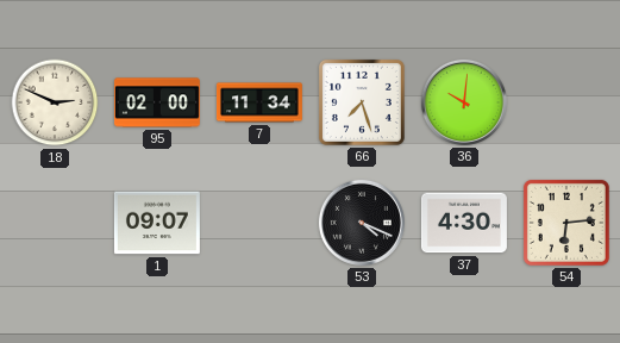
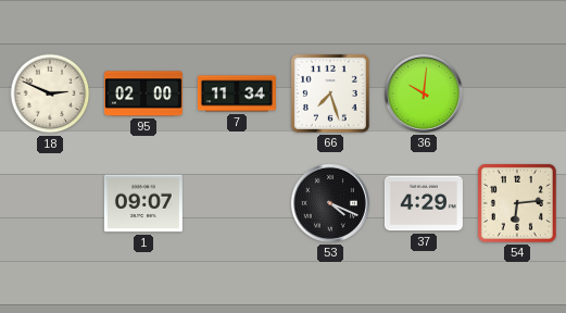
37: 4:30 -> 4:29 (424, 203)
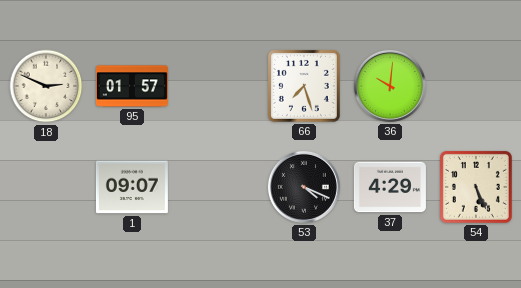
95: 02:00 -> 01:57 (132, 86)
7: 11:34 -> none (237, 93)
54: 6:14 -> 5:26 (476, 187)
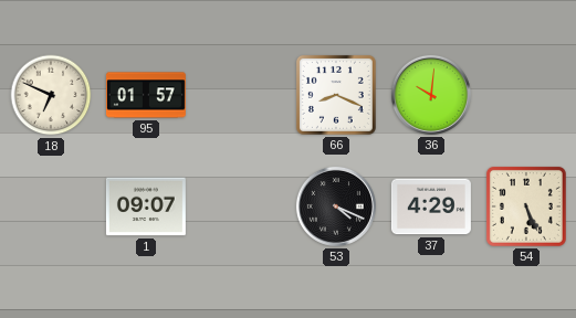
18: 2:49 -> 6:49 (51, 95)
66: 7:27 -> 8:19 (336, 95)
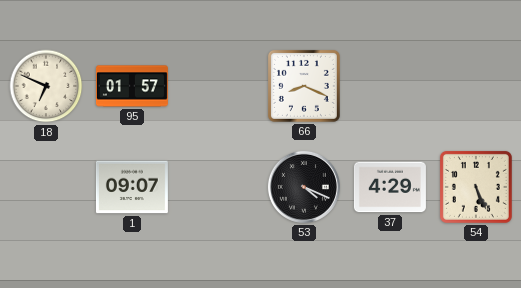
36: 10:01 -> none (431, 95)
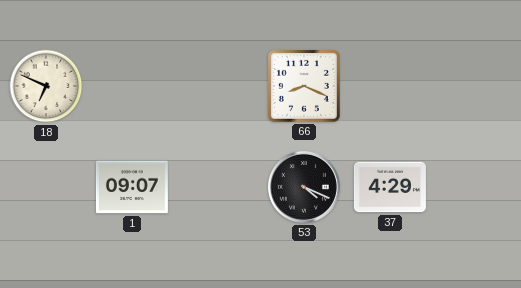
95: 01:57 -> none (132, 86)
54: 5:26 -> none (476, 187)
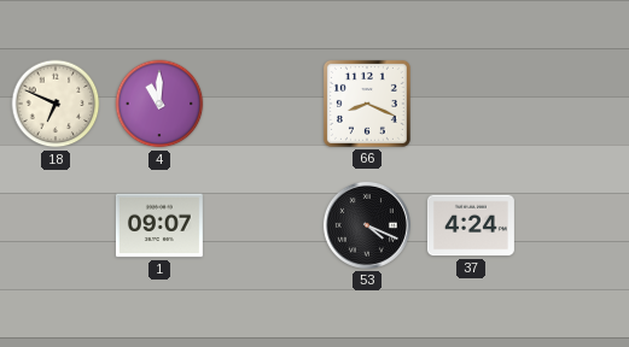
4: none -> 11:00 (159, 104)
37: 4:29 -> 4:24 (471, 225)
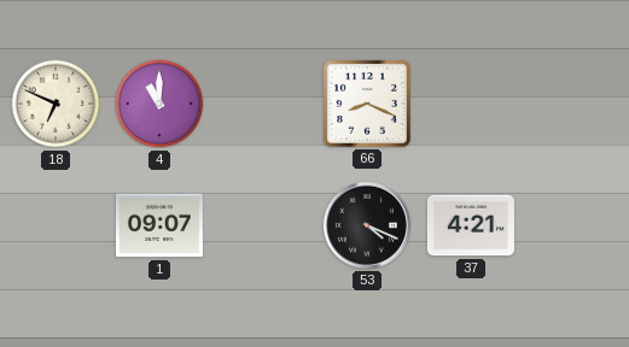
37: 4:24 -> 4:21 (471, 225)
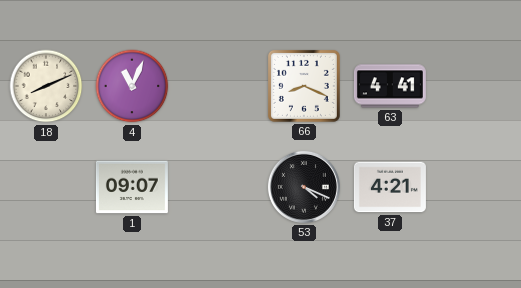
18: 6:49 -> 8:11 (46, 86)
4: 11:00 -> 11:04 (132, 86)
63: none -> 4:41 (390, 86)
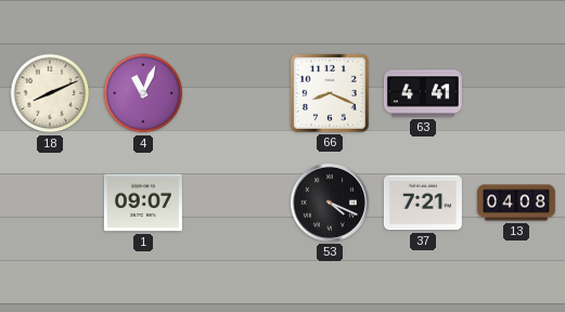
37: 4:21 -> 7:21 (423, 203)
13: none -> 04:08 (516, 203)
